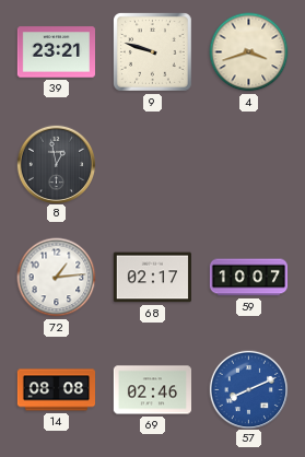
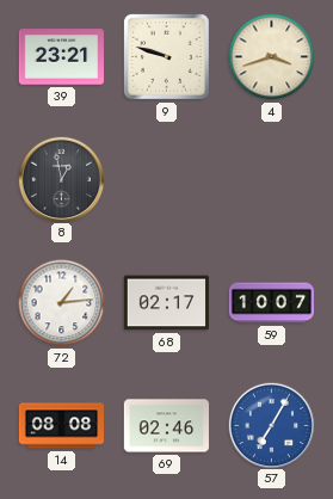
57: 8:11 -> 7:05 (271, 425)
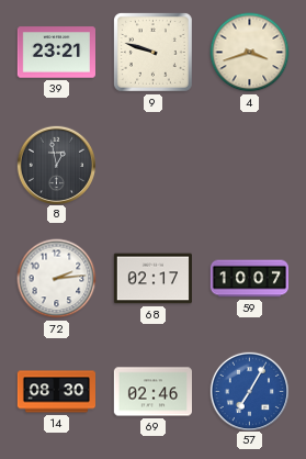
72: 1:14 -> 2:14 (57, 279)
14: 08:08 -> 08:30 (56, 392)
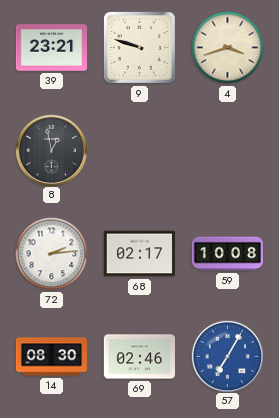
59: 10:07 -> 10:08 (227, 254)
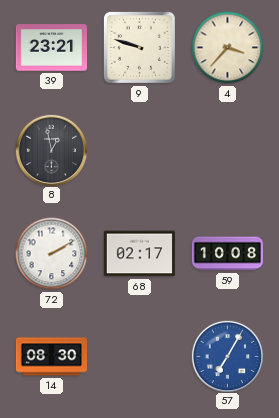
4: 3:42 -> 3:37 (228, 48)
72: 2:14 -> 2:10 (52, 254)
69: 02:46 -> none (139, 357)
